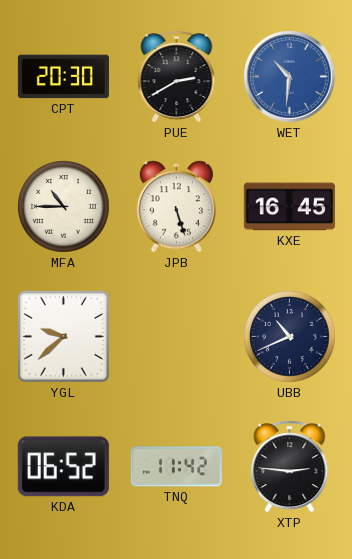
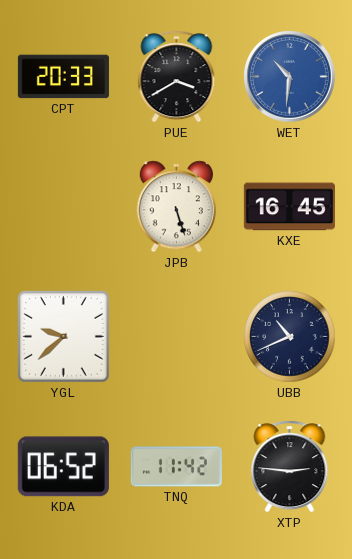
CPT: 20:30 -> 20:33 (63, 77)
PUE: 2:40 -> 3:40 (177, 77)
MFA: 10:45 -> none (64, 207)
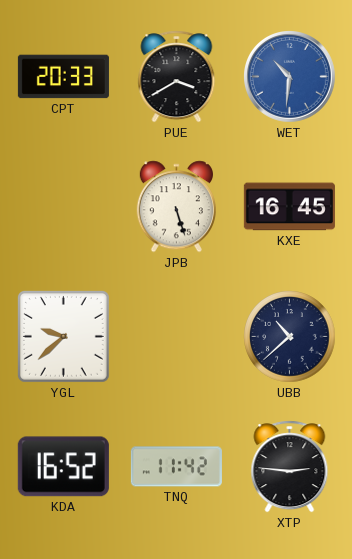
UBB: 10:41 -> 10:38 (290, 337)
KDA: 06:52 -> 16:52 (63, 467)
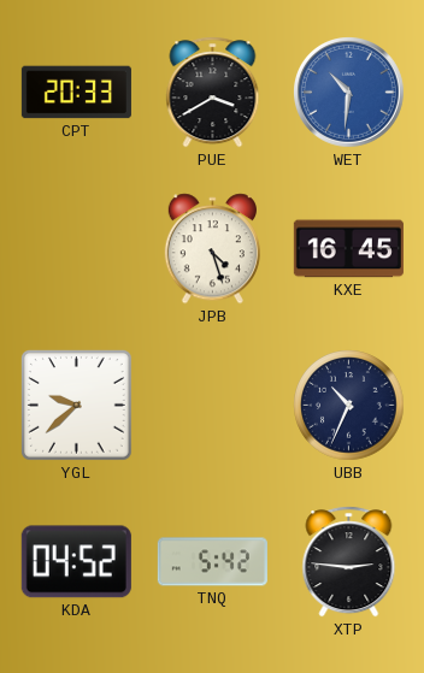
JPB: 5:27 -> 4:27 (212, 249)
UBB: 10:38 -> 10:34 (349, 406)
KDA: 16:52 -> 04:52 (76, 562)
TNQ: 11:42 -> 5:42 (212, 562)
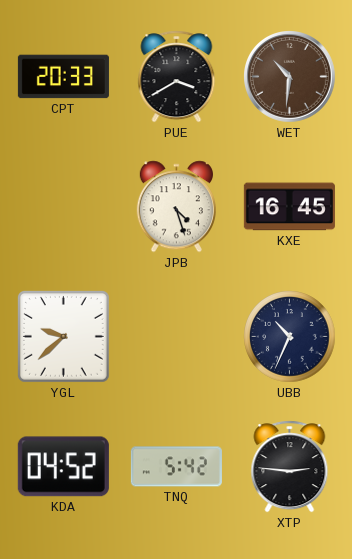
WET dial: blue -> brown (290, 77)
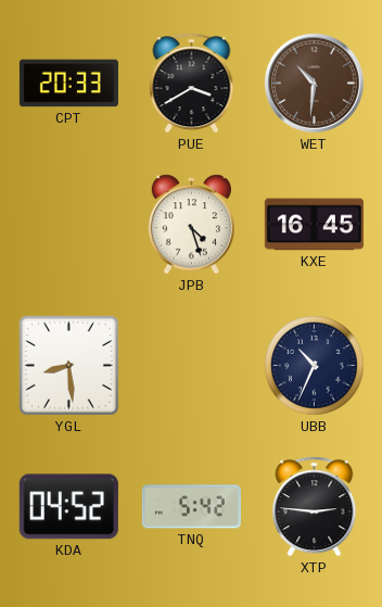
YGL: 9:38 -> 8:29 (69, 366)
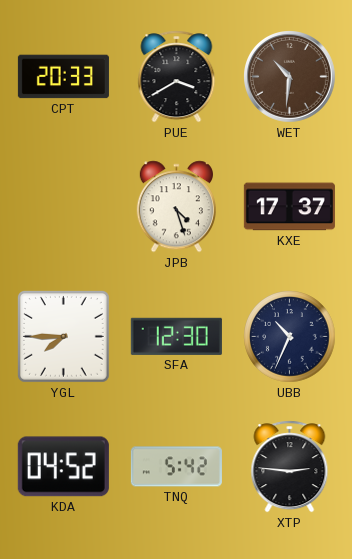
KXE: 16:45 -> 17:37 (289, 207)
YGL: 8:29 -> 7:45 (64, 337)
SFA: none -> 12:30 (176, 336)
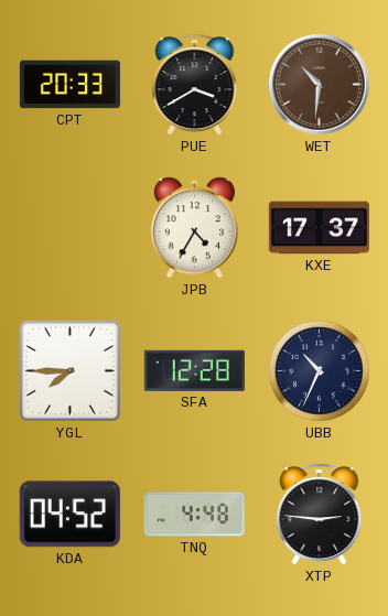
JPB: 4:27 -> 4:35 (194, 228)
SFA: 12:30 -> 12:28 (194, 370)
TNQ: 5:42 -> 4:48 (194, 515)
